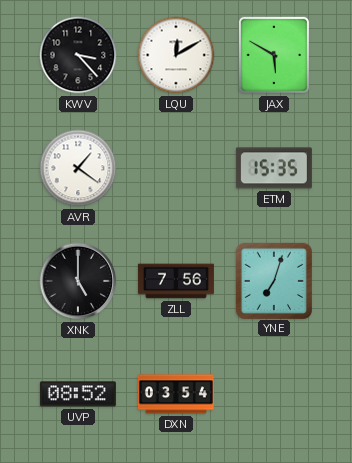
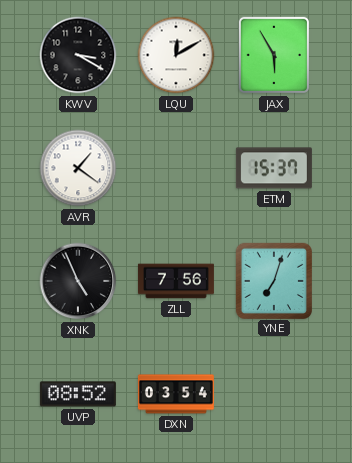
KWV: 3:23 -> 3:20 (78, 55)
JAX: 5:50 -> 5:55 (273, 55)
ETM: 15:35 -> 15:37 (274, 168)
XNK: 5:00 -> 4:56 (78, 281)
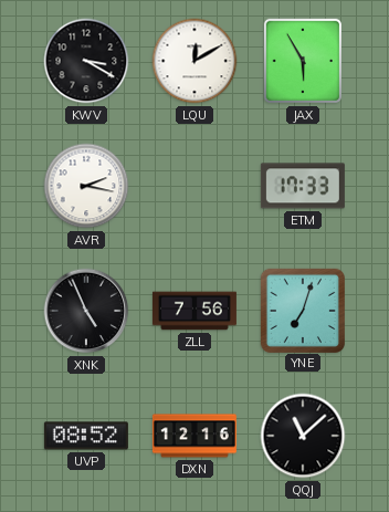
AVR: 1:21 -> 2:17 (86, 186)
ETM: 15:37 -> 17:33 (303, 186)
DXN: 03:54 -> 12:16 (195, 436)
QQJ: none -> 11:08 (303, 436)
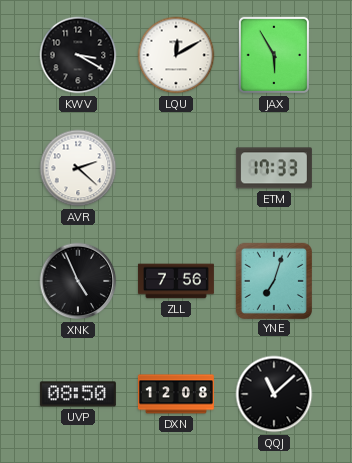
AVR: 2:17 -> 2:22 (78, 168)
UVP: 08:52 -> 08:50 (78, 394)
DXN: 12:16 -> 12:08 (176, 394)
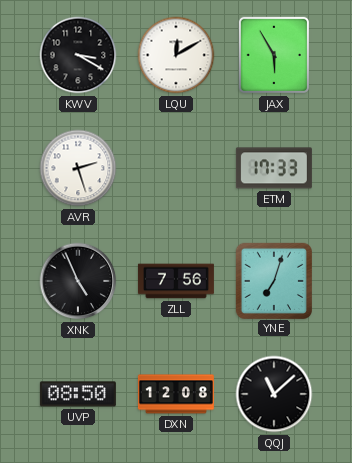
AVR: 2:22 -> 2:27 (78, 168)
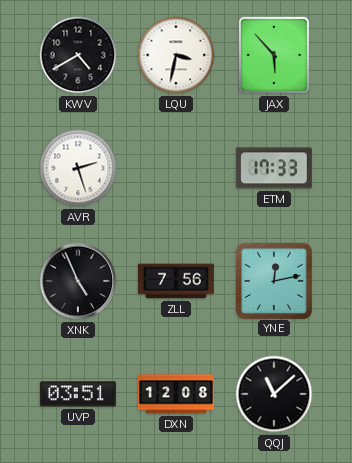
KWV: 3:20 -> 4:40 (78, 55)
LQU: 12:10 -> 3:32 (176, 55)
JAX: 5:55 -> 5:53 (273, 55)
YNE: 7:03 -> 12:13 (273, 280)
UVP: 08:50 -> 03:51 (78, 394)
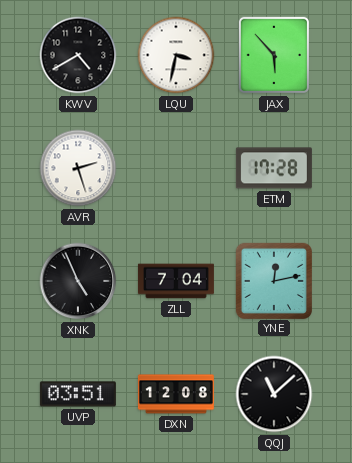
ETM: 17:33 -> 17:28 (274, 168)
ZLL: 7:56 -> 7:04 (176, 281)
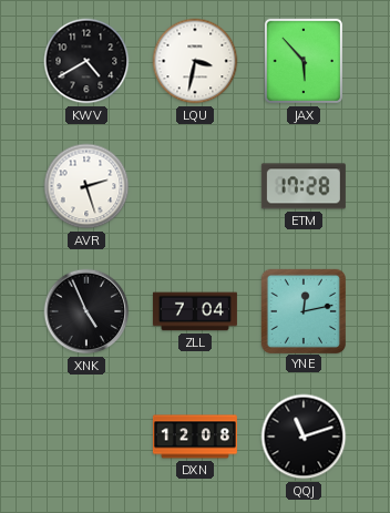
UVP: 03:51 -> none (78, 394)
QQJ: 11:08 -> 11:12 (304, 437)
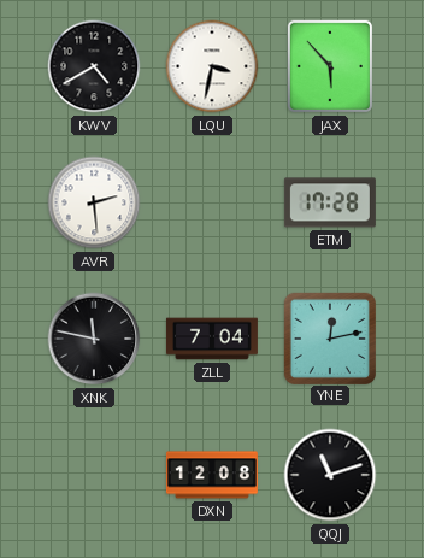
AVR: 2:27 -> 2:29 (94, 202)
XNK: 4:56 -> 11:47 (94, 339)
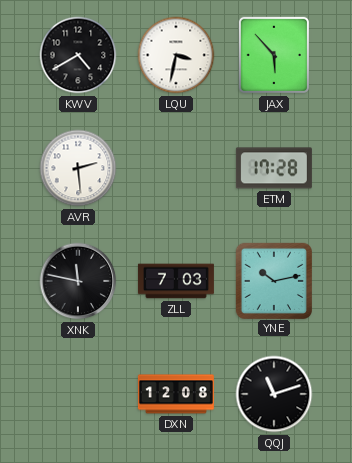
ZLL: 7:04 -> 7:03 (176, 281)
YNE: 12:13 -> 10:13 (273, 280)
